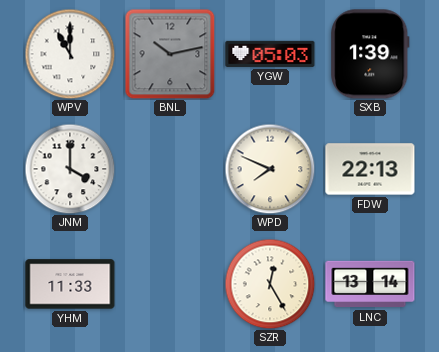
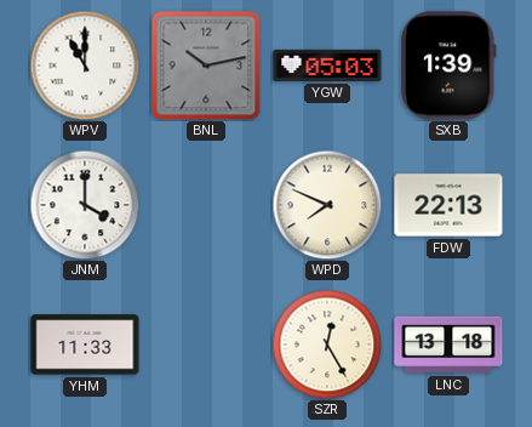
LNC: 13:14 -> 13:18 (448, 345)
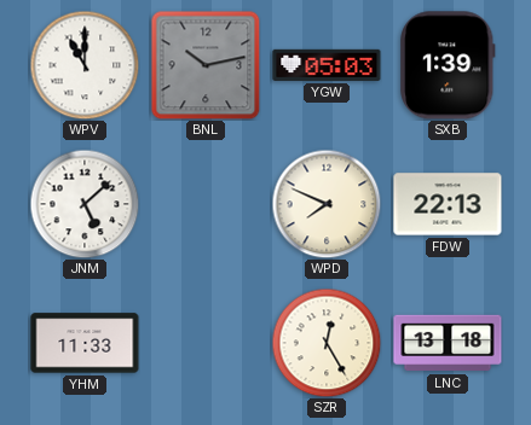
JNM: 4:00 -> 5:08 (85, 204)
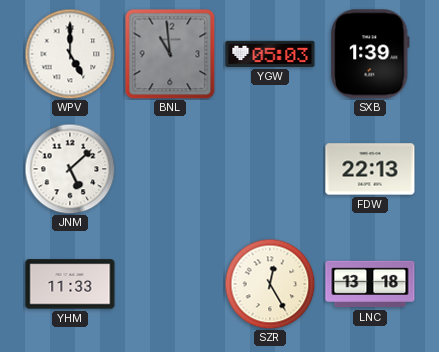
WPV: 11:00 -> 5:00 (70, 54)
BNL: 10:13 -> 10:59 (170, 54)
WPD: 7:49 -> none (327, 204)
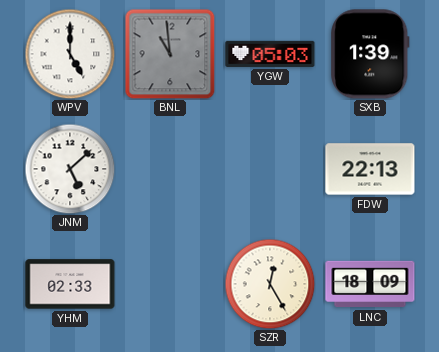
YHM: 11:33 -> 02:33 (70, 284)
LNC: 13:18 -> 18:09 (370, 284)
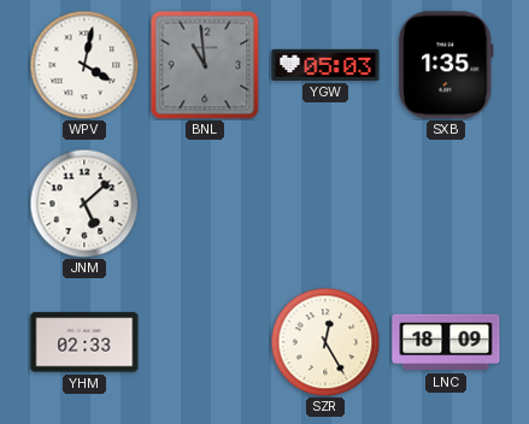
WPV: 5:00 -> 4:02 (84, 65)
SXB: 1:39 -> 1:35 (446, 65)
FDW: 22:13 -> none (370, 169)
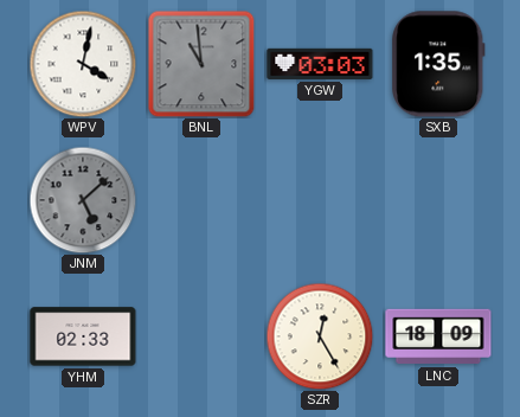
YGW: 05:03 -> 03:03 (320, 64)
JNM dial: white -> grey (83, 200)
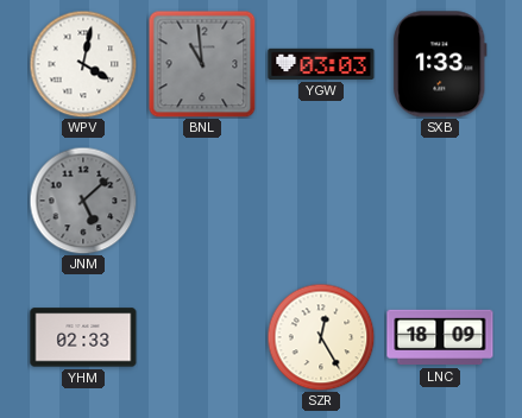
SXB: 1:35 -> 1:33 (440, 64)
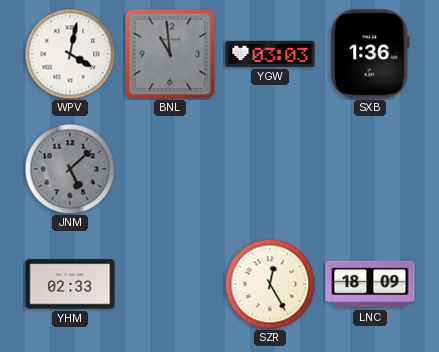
SXB: 1:33 -> 1:36 (370, 54)
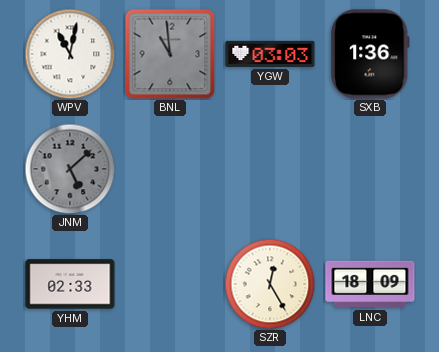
WPV: 4:02 -> 11:02 (70, 54)
